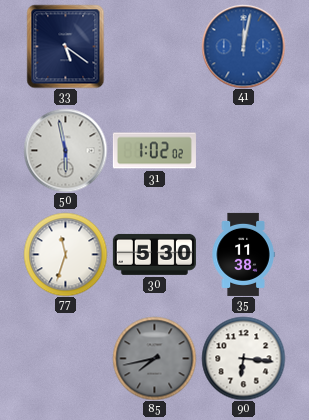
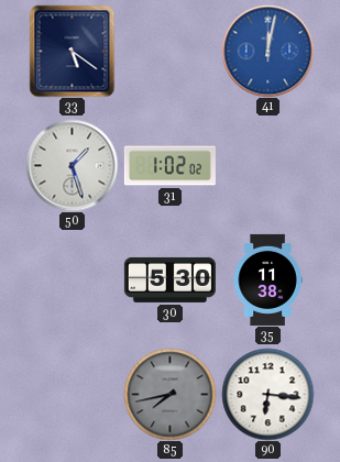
50: 5:58 -> 1:27 (72, 165)
77: 11:33 -> none (65, 254)
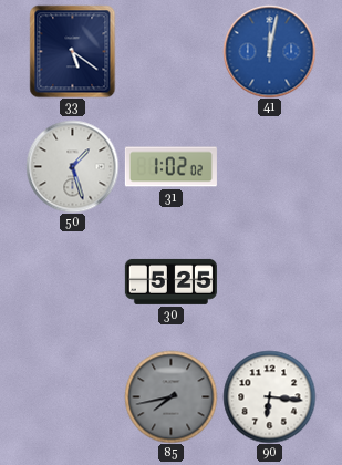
30: 5:30 -> 5:25 (170, 281)
35: 11:38 -> none (267, 279)
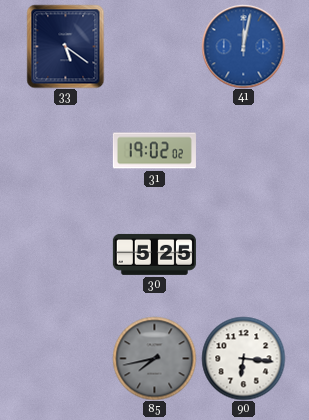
50: 1:27 -> none (72, 166)
31: 1:02 -> 19:02 (154, 151)
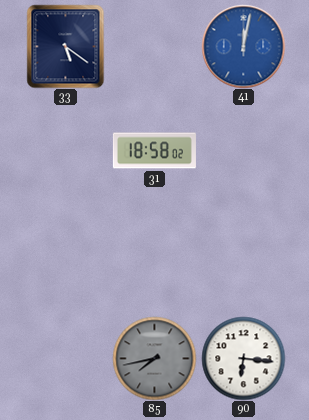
31: 19:02 -> 18:58 (154, 151)
30: 5:25 -> none (154, 254)
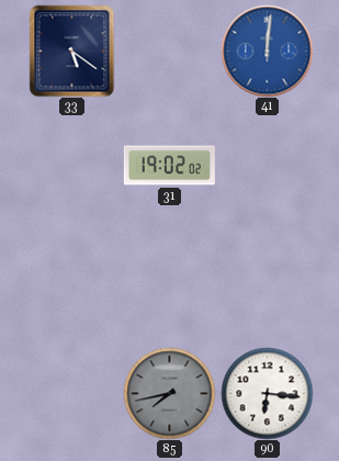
41: 12:02 -> 12:01 (267, 50)
31: 18:58 -> 19:02 (169, 166)
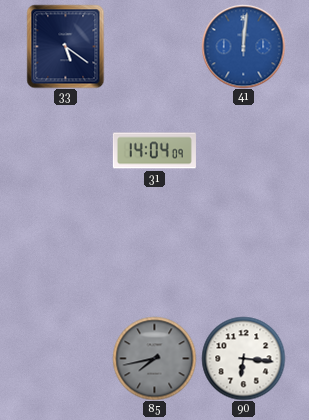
31: 19:02 -> 14:04 (154, 151)
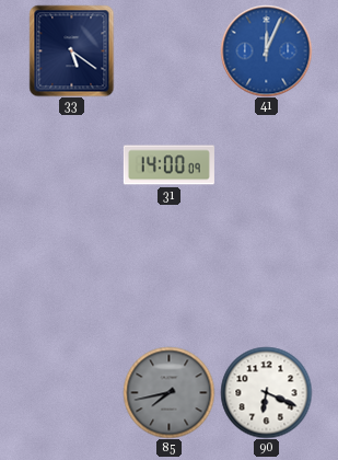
41: 12:01 -> 12:04 (266, 50)
31: 14:04 -> 14:00 (168, 165)
90: 6:16 -> 6:19 (266, 392)
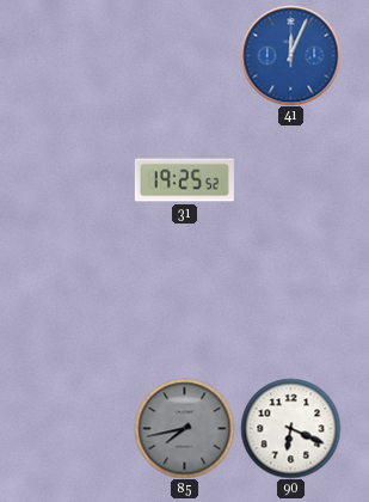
33: 5:21 -> none (72, 50)
31: 14:00 -> 19:25 (184, 180)
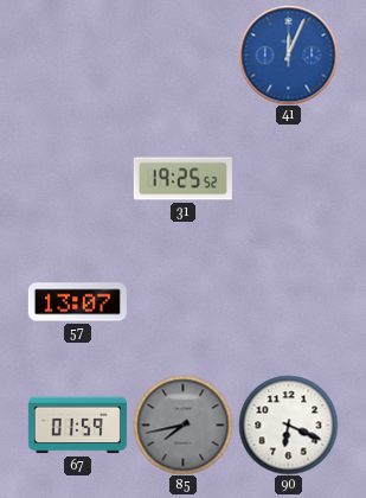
57: none -> 13:07 (77, 302)
67: none -> 01:59 (77, 426)
